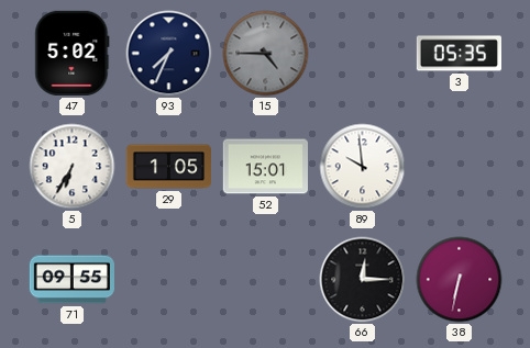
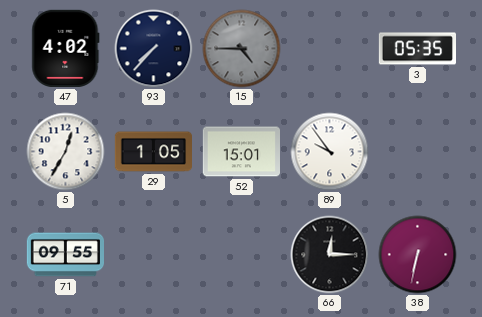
47: 5:02 -> 4:02 (66, 48)
93: 7:34 -> 7:37 (154, 49)
5: 6:35 -> 12:35 (66, 152)
89: 9:59 -> 9:54 (330, 152)
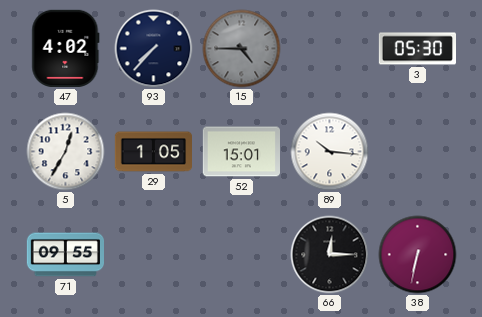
3: 05:35 -> 05:30 (417, 49)
89: 9:54 -> 10:16 (330, 152)
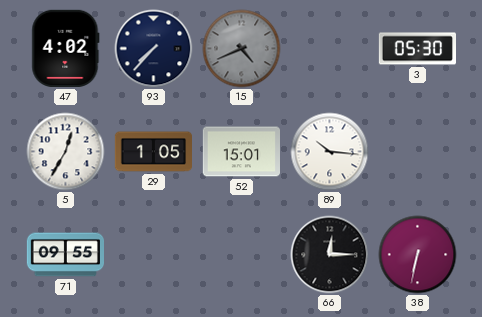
15: 4:45 -> 4:41 (242, 49)
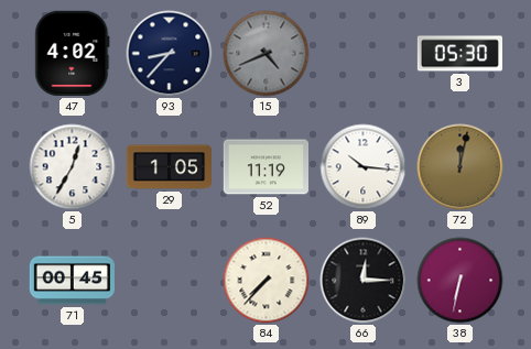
93: 7:37 -> 8:37 (170, 54)
52: 15:01 -> 11:19 (265, 167)
72: none -> 12:02 (460, 167)
71: 09:55 -> 00:45 (72, 281)
84: none -> 7:37 (267, 281)
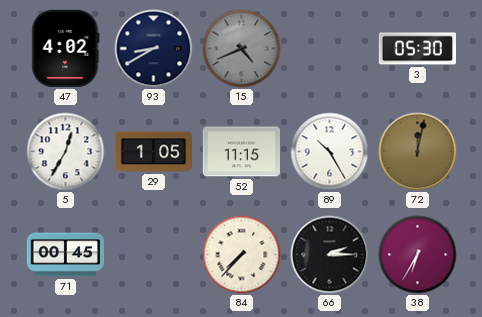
93: 8:37 -> 8:40 (154, 49)
52: 11:19 -> 11:15 (241, 152)
89: 10:16 -> 10:25 (330, 152)
66: 12:15 -> 2:15 (330, 255)
38: 6:32 -> 6:35 (418, 255)
